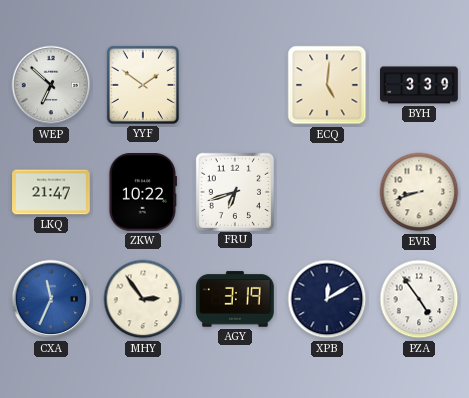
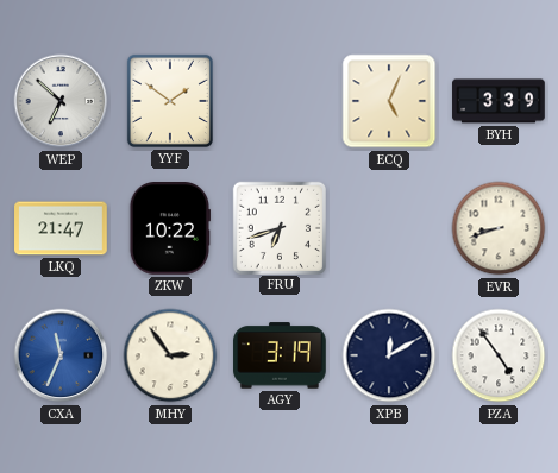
ECQ: 5:01 -> 5:04 (389, 101)
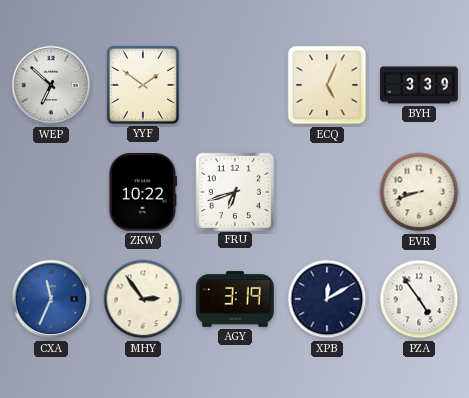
LKQ: 21:47 -> none (61, 228)
